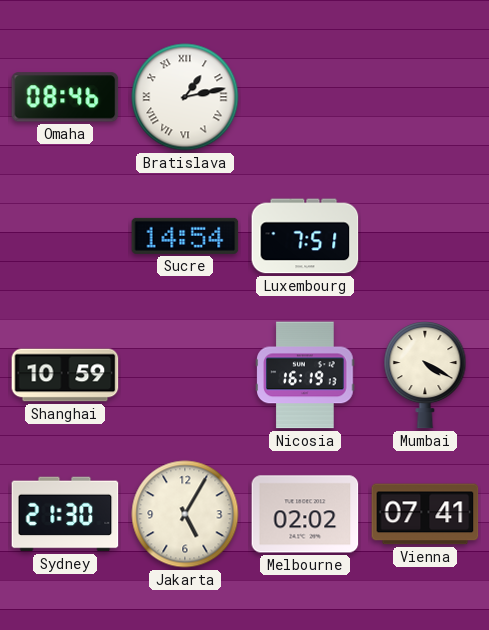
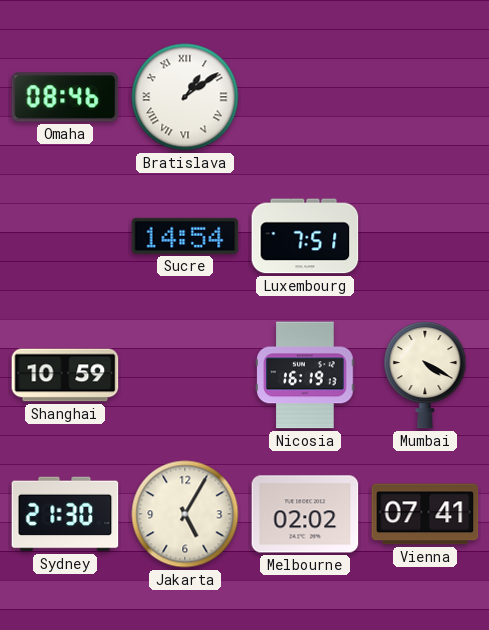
Bratislava: 1:13 -> 1:09 (185, 97)
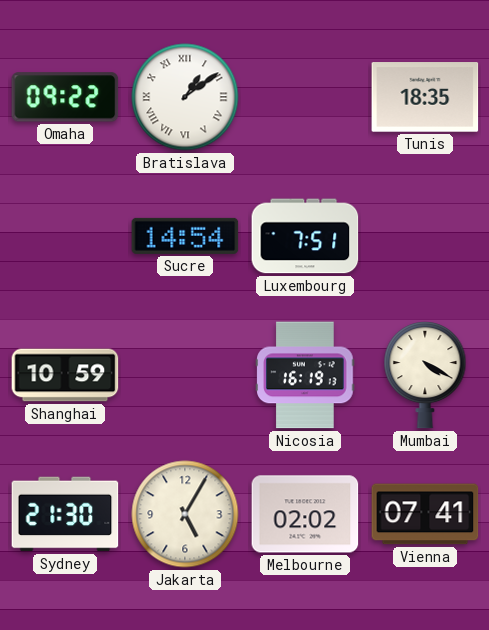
Omaha: 08:46 -> 09:22 (65, 97)
Tunis: none -> 18:35 (425, 97)
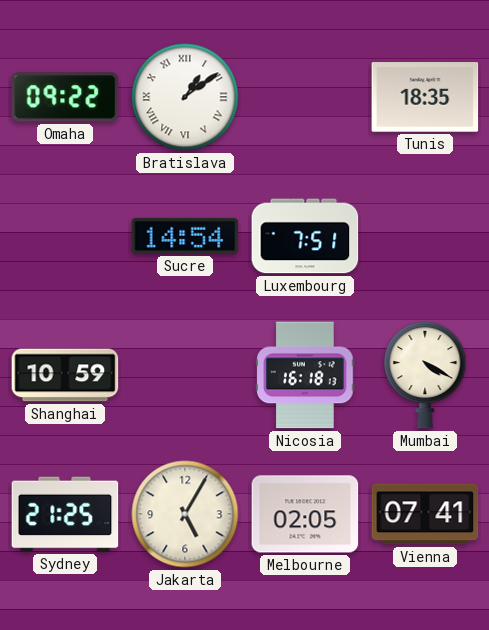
Nicosia: 16:19 -> 16:18 (305, 375)
Sydney: 21:30 -> 21:25 (65, 514)
Melbourne: 02:02 -> 02:05 (305, 514)
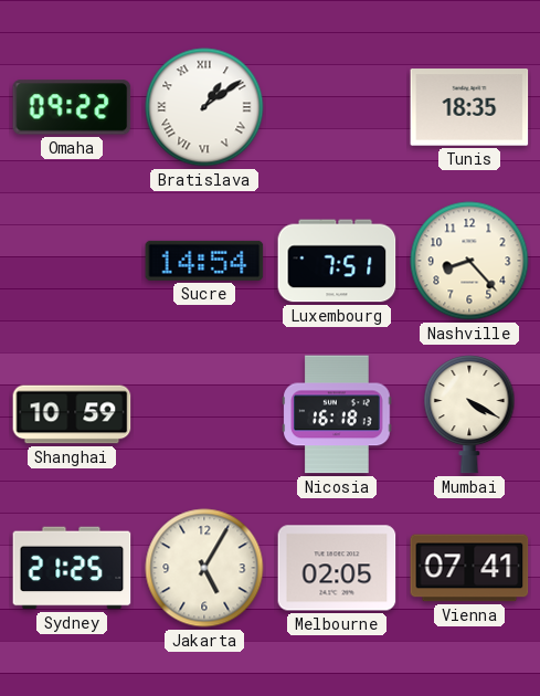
Nashville: none -> 8:23 (469, 261)
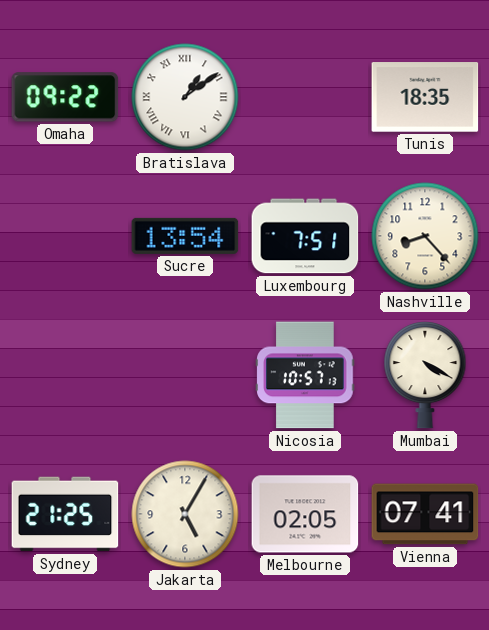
Sucre: 14:54 -> 13:54 (185, 236)
Shanghai: 10:59 -> none (72, 414)
Nicosia: 16:18 -> 10:57 (305, 375)
